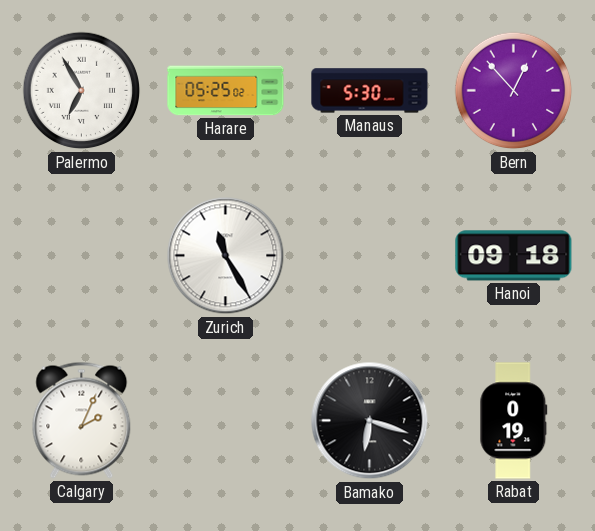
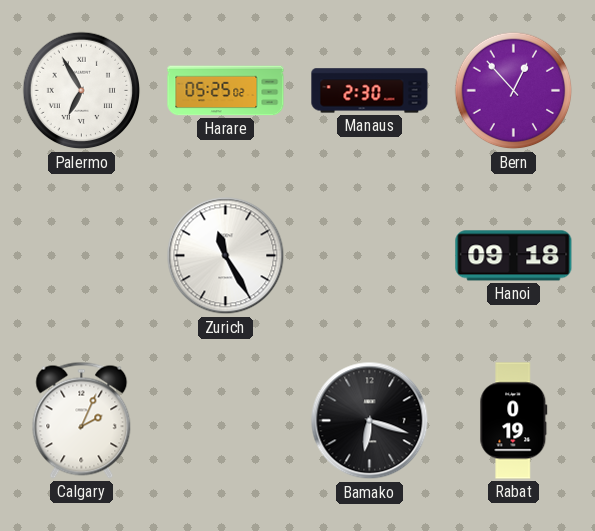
Manaus: 5:30 -> 2:30 (370, 91)
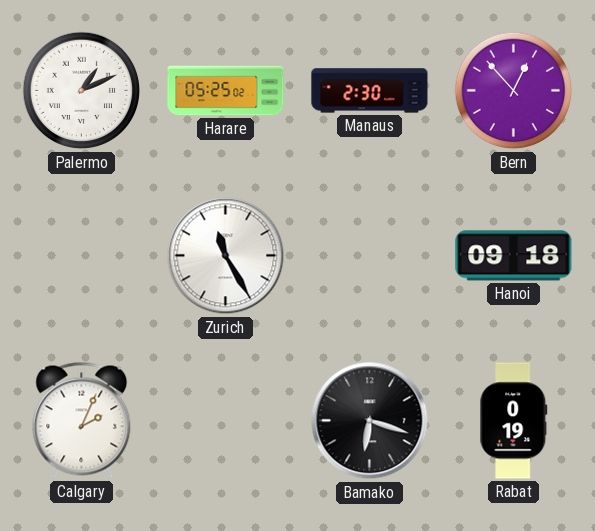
Palermo: 6:55 -> 1:11 (82, 91)
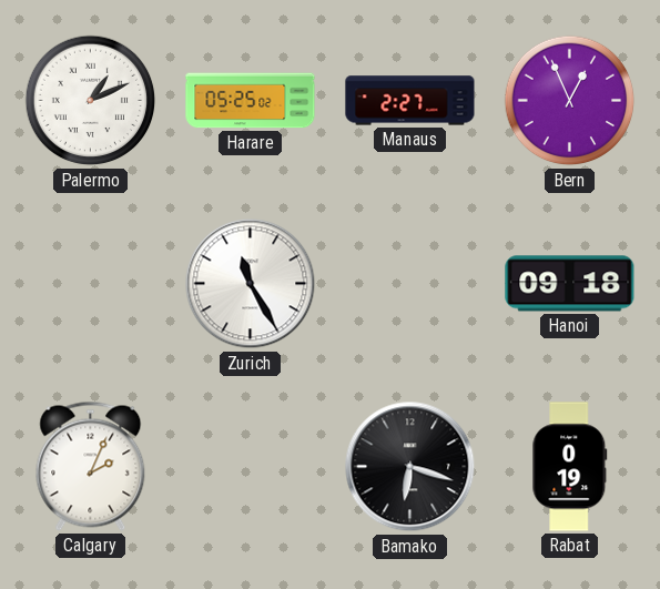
Manaus: 2:30 -> 2:27 (410, 101)
Bern: 12:53 -> 12:56 (570, 101)
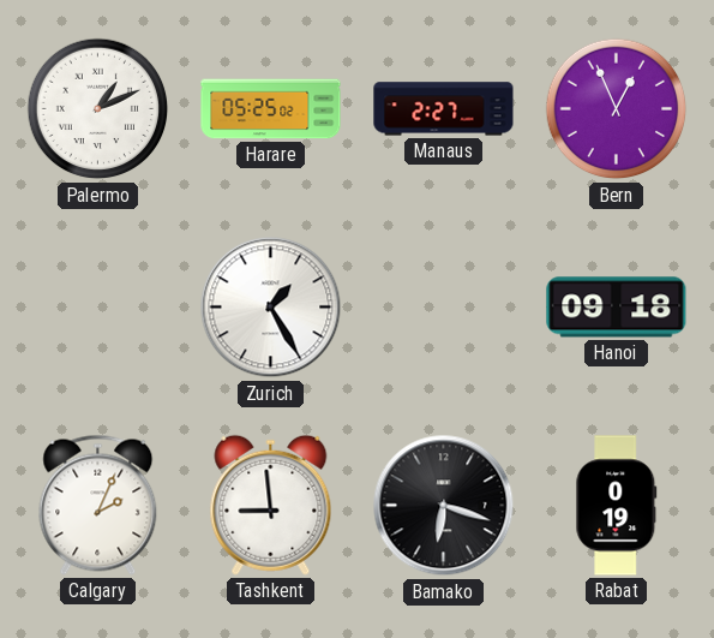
Zurich: 11:25 -> 1:25 (271, 308)
Tashkent: none -> 8:59 (271, 505)
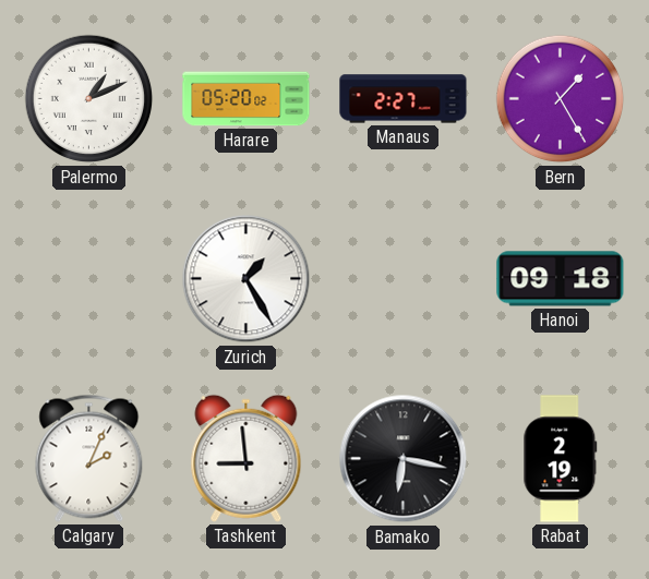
Harare: 05:25 -> 05:20 (247, 99)
Bern: 12:56 -> 1:25 (561, 99)
Bamako: 6:18 -> 6:17 (404, 459)
Rabat: 0:19 -> 2:19 (561, 459)
